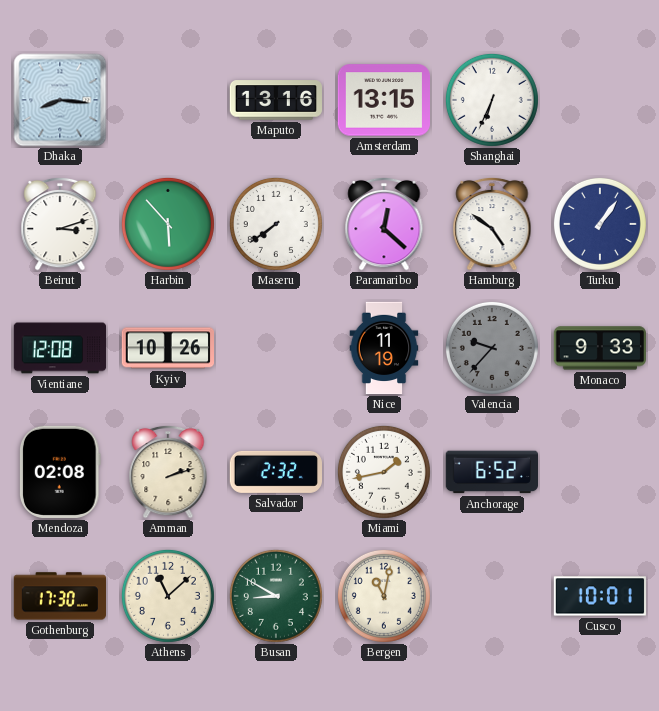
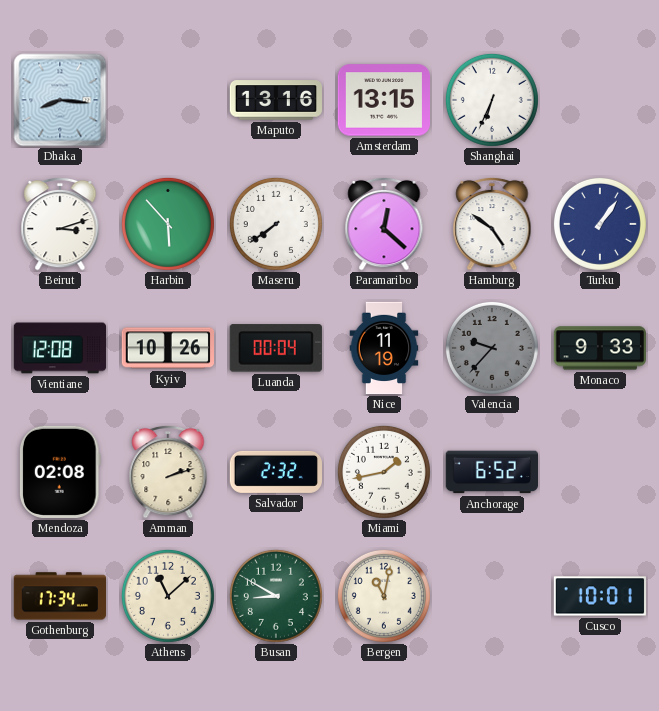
Luanda: none -> 00:04 (276, 348)
Gothenburg: 17:30 -> 17:34 (59, 596)
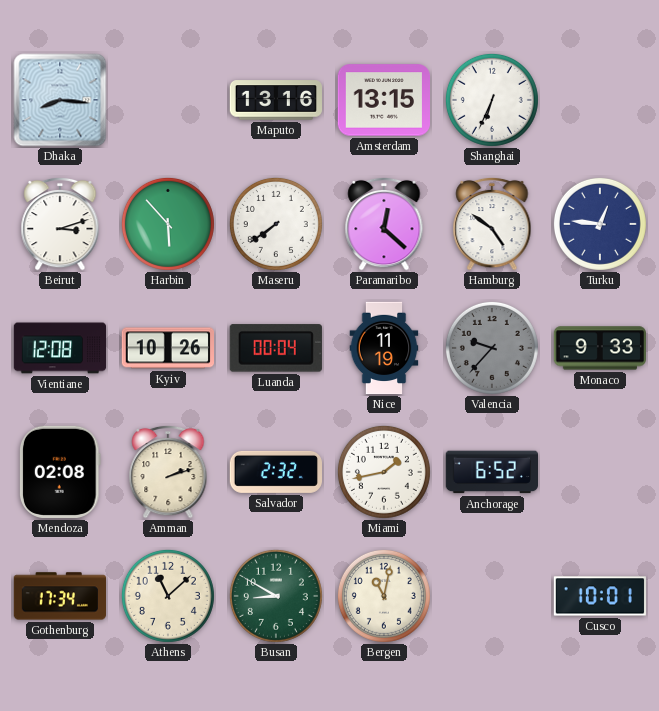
Turku: 1:06 -> 12:46 (600, 224)
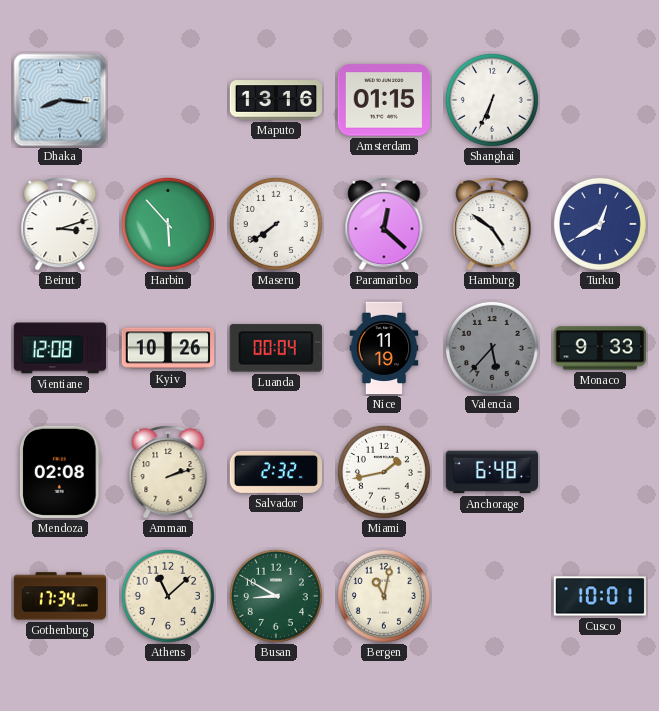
Amsterdam: 13:15 -> 01:15 (383, 100)
Turku: 12:46 -> 12:40 (600, 224)
Valencia: 9:37 -> 5:37 (492, 348)
Anchorage: 6:52 -> 6:48 (491, 472)
